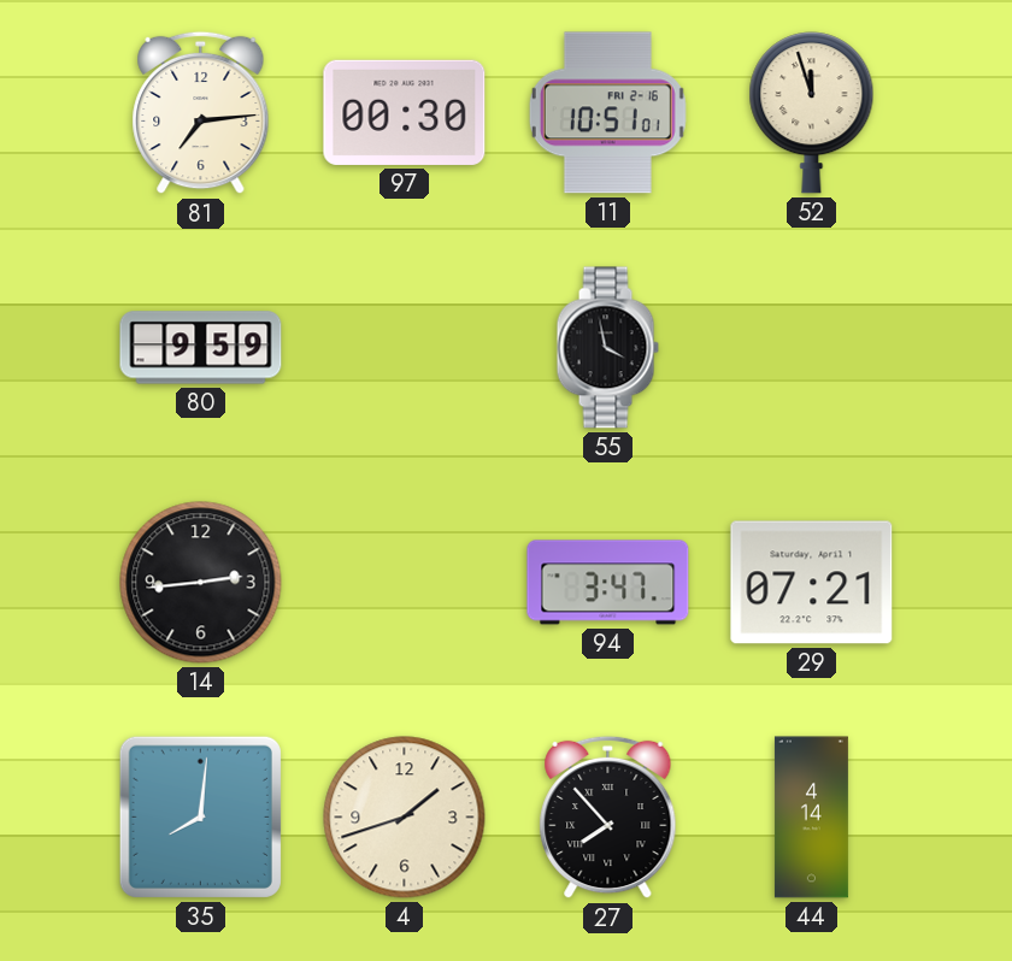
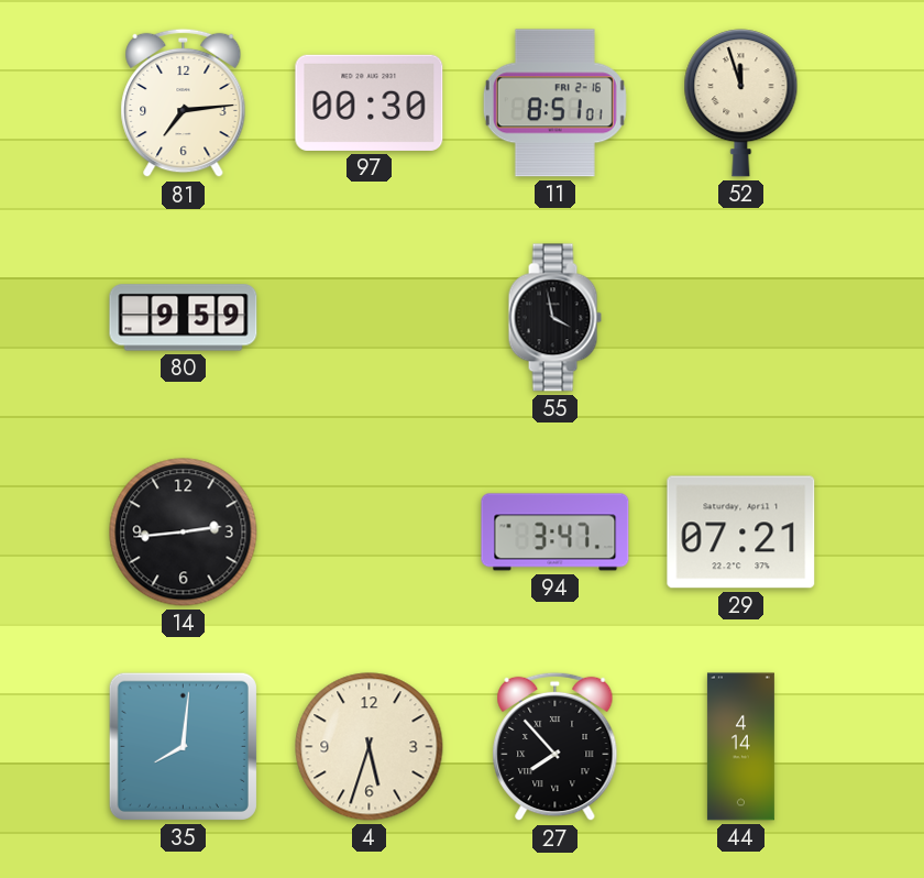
11: 10:51 -> 8:51 (554, 103)
4: 1:42 -> 5:33 (370, 747)
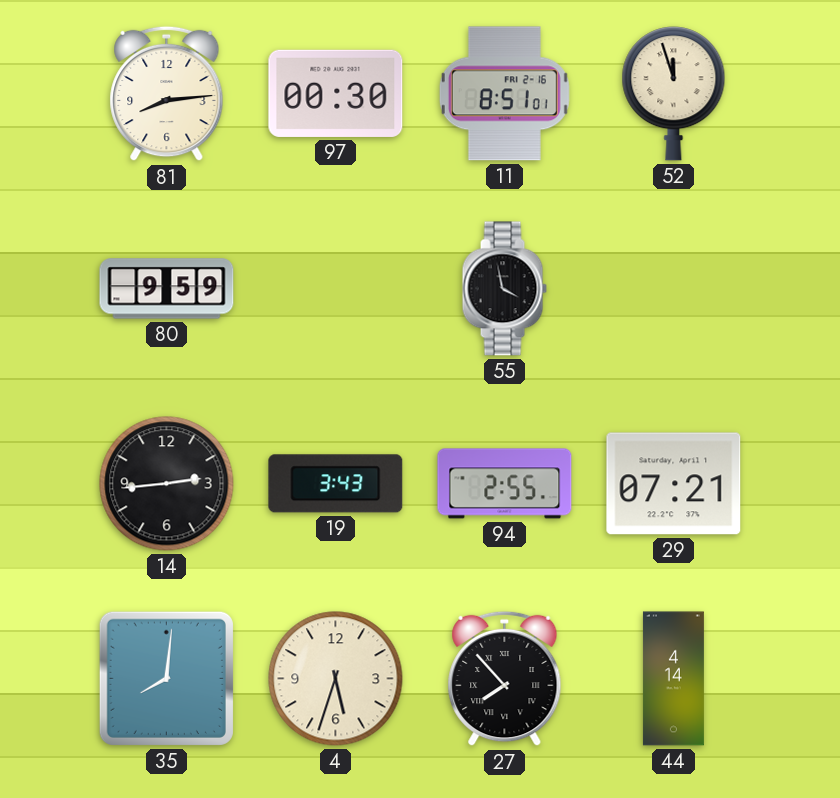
81: 7:14 -> 8:14 (167, 94)
19: none -> 3:43 (336, 484)
94: 3:47 -> 2:55 (505, 484)
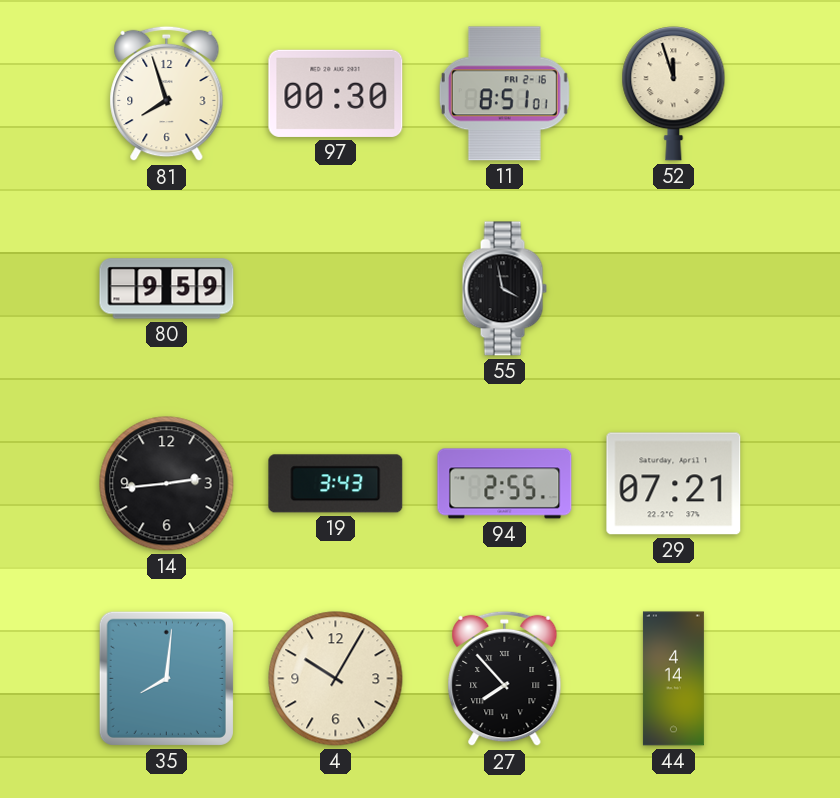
81: 8:14 -> 7:57 (167, 94)
4: 5:33 -> 10:05 (336, 679)
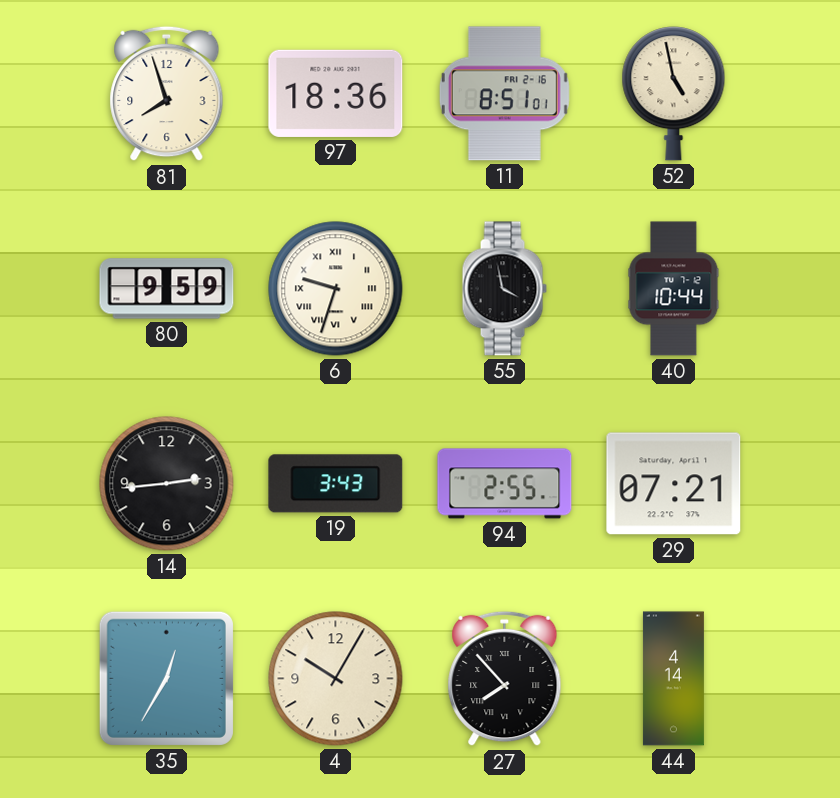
97: 00:30 -> 18:36 (336, 93)
52: 11:57 -> 4:58 (674, 94)
6: none -> 9:33 (336, 289)
40: none -> 10:44 (674, 289)
35: 8:01 -> 12:35 (166, 678)
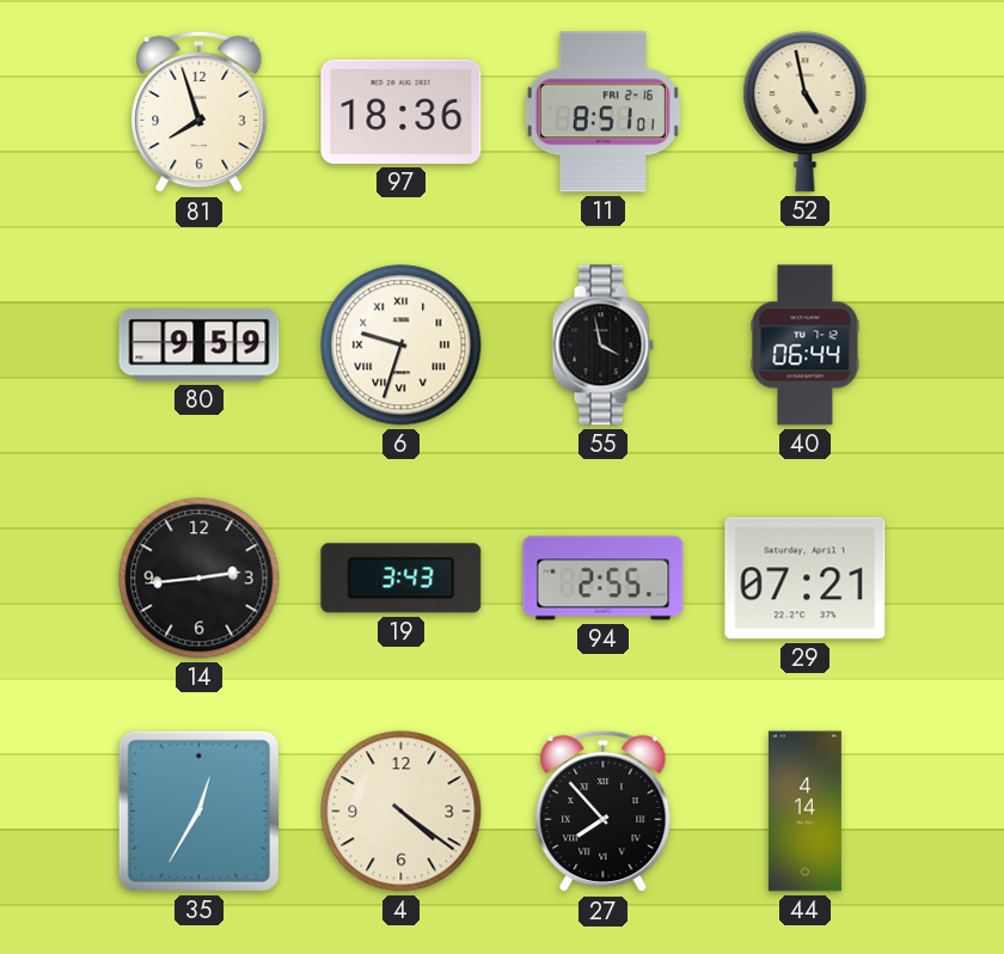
40: 10:44 -> 06:44 (806, 345)
4: 10:05 -> 4:21 (402, 812)
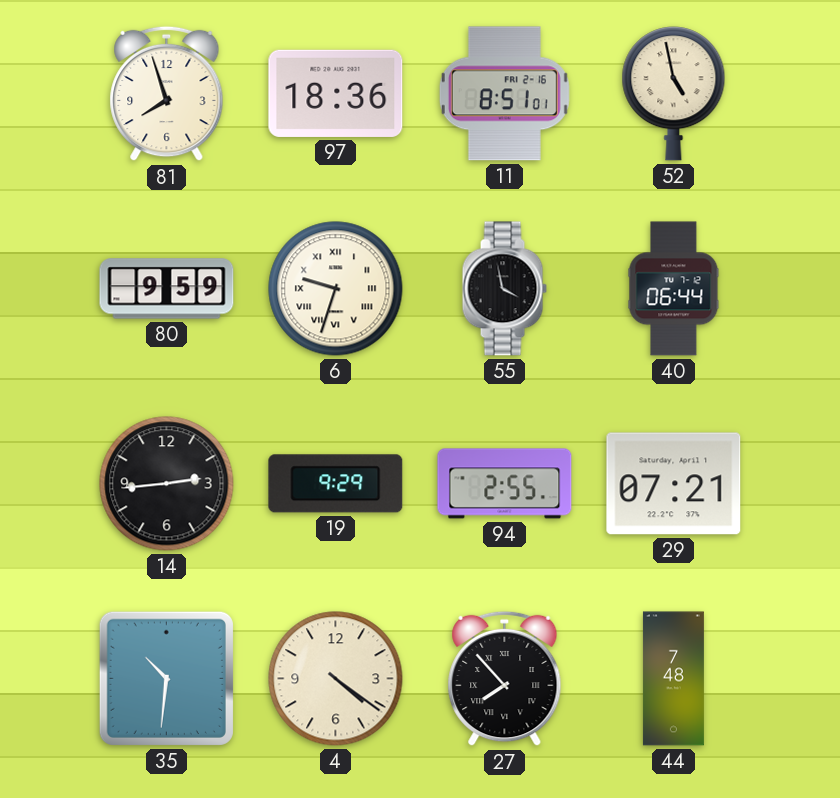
19: 3:43 -> 9:29 (336, 484)
35: 12:35 -> 10:31 (166, 678)
44: 4:14 -> 7:48 (673, 679)
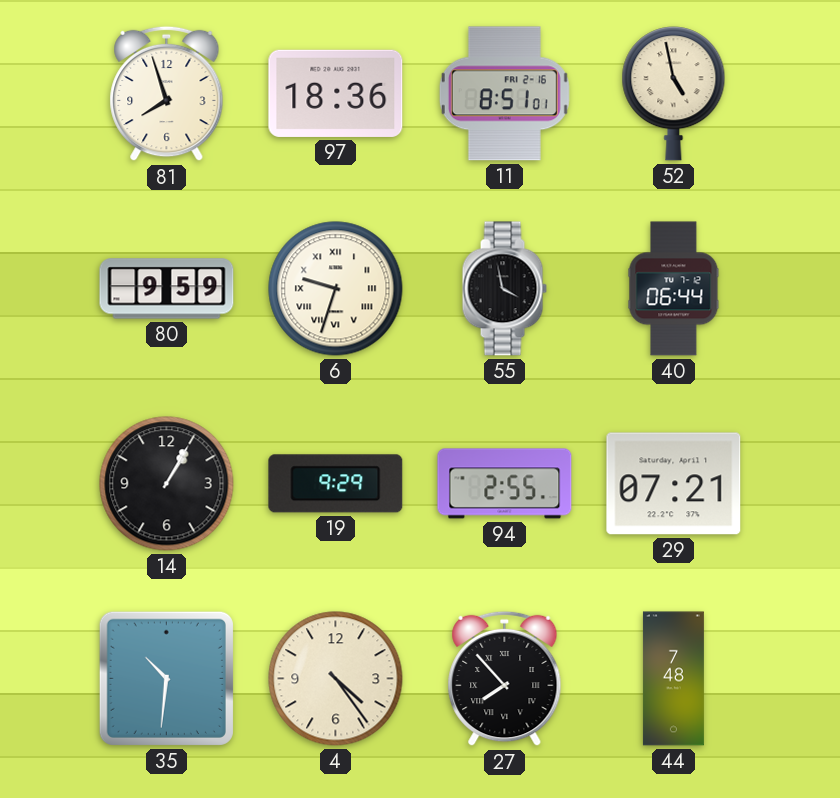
14: 2:44 -> 1:05 (167, 484)
4: 4:21 -> 4:24 (336, 679)
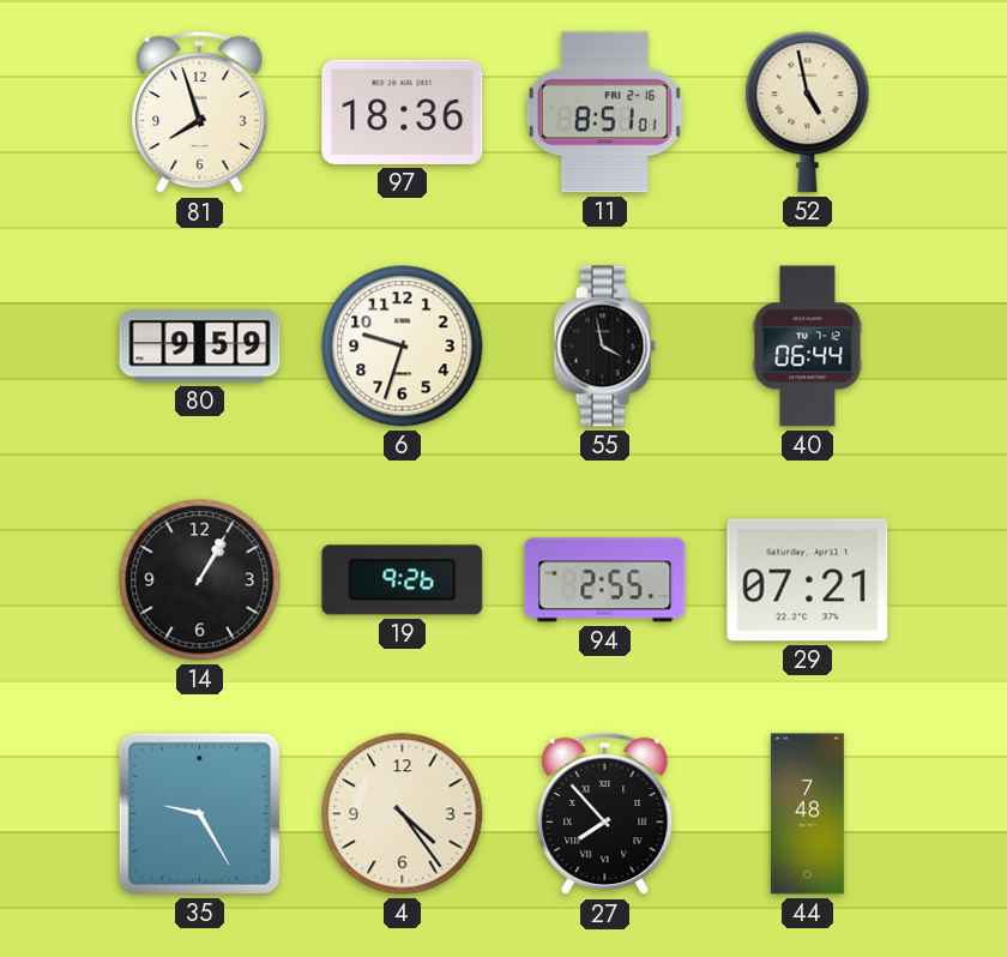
6 numerals: Roman -> Arabic (403, 347)
19: 9:29 -> 9:26 (403, 580)
35: 10:31 -> 9:25 (199, 813)
